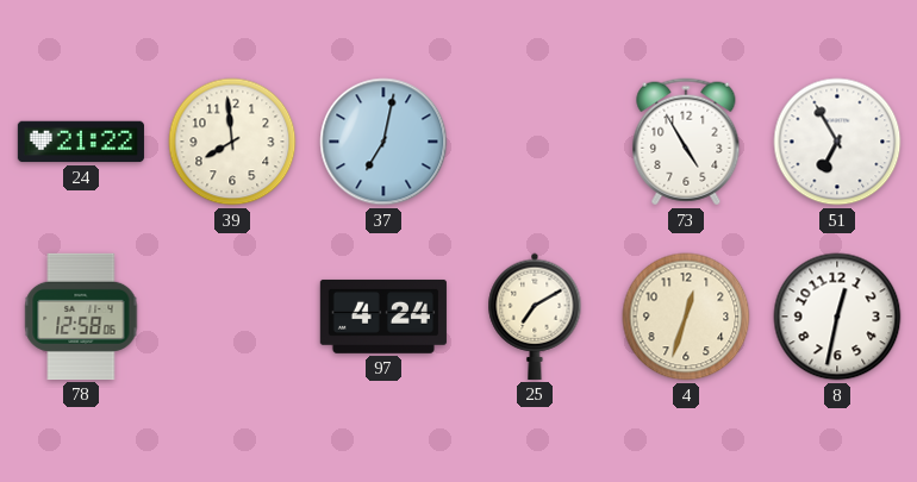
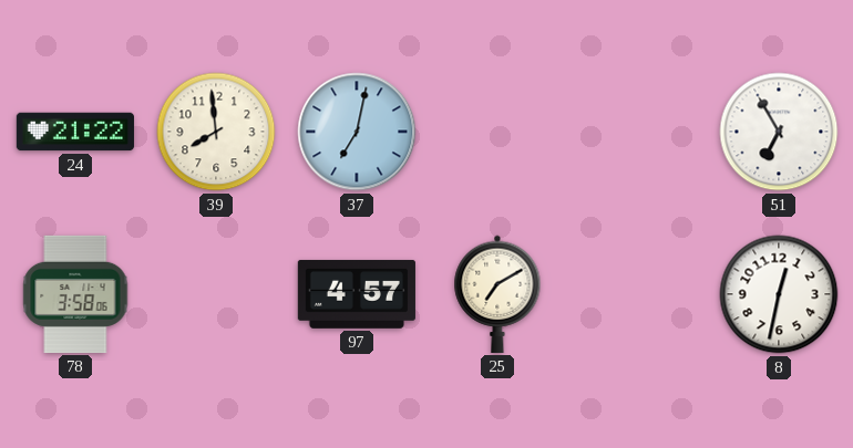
73: 4:55 -> none (686, 142)
78: 12:58 -> 3:58 (75, 294)
97: 4:24 -> 4:57 (357, 294)
4: 12:33 -> none (686, 317)
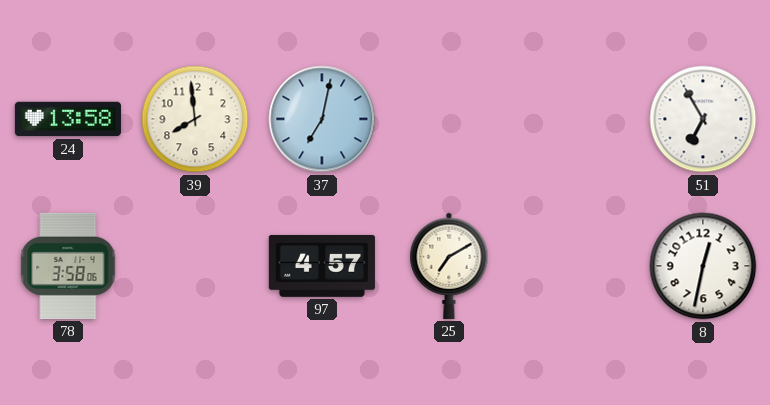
24: 21:22 -> 13:58 (68, 119)
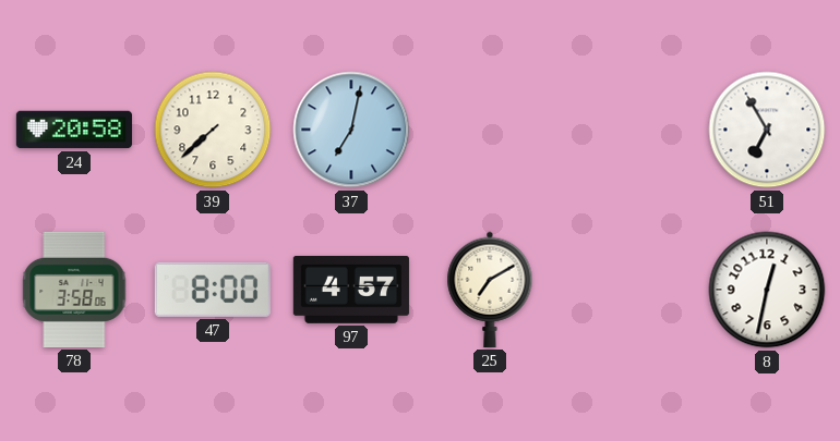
24: 13:58 -> 20:58 (74, 130)
39: 7:59 -> 7:38 (213, 130)
47: none -> 8:00 (213, 290)
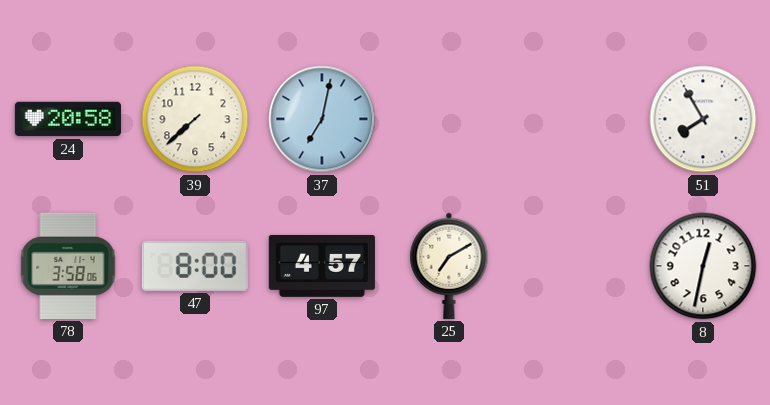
51: 6:55 -> 7:55 (703, 119)
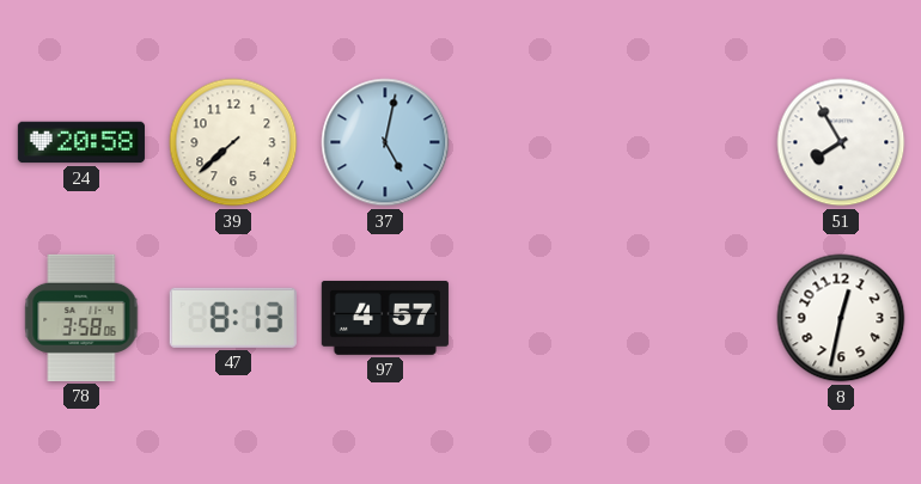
37: 7:02 -> 5:02 (385, 142)
47: 8:00 -> 8:13 (233, 318)
25: 7:10 -> none (449, 266)
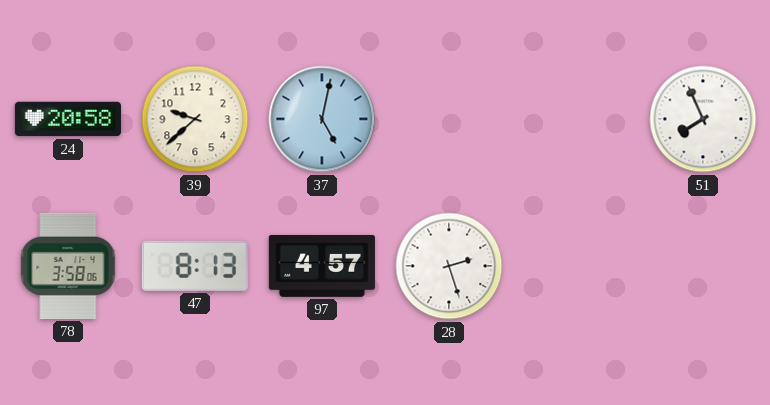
39: 7:38 -> 9:38 (195, 119)
51: 7:55 -> 7:56 (703, 119)
28: none -> 2:27 (449, 266)
8: 12:32 -> none (841, 318)
